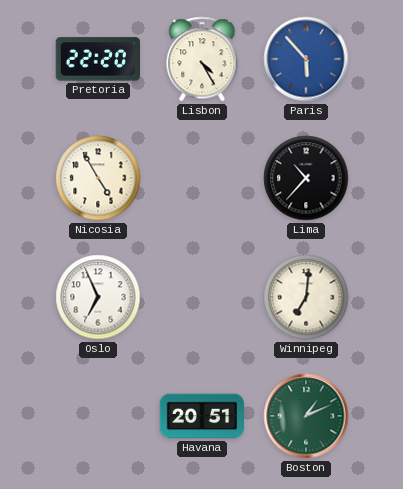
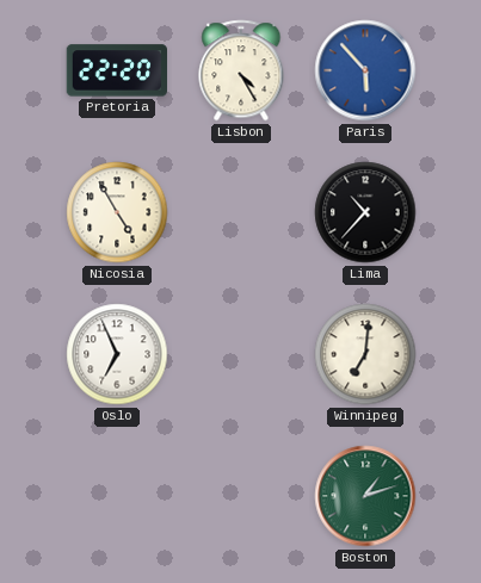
Havana: 20:51 -> none (202, 416)
Boston: 1:11 -> 1:12 (365, 496)
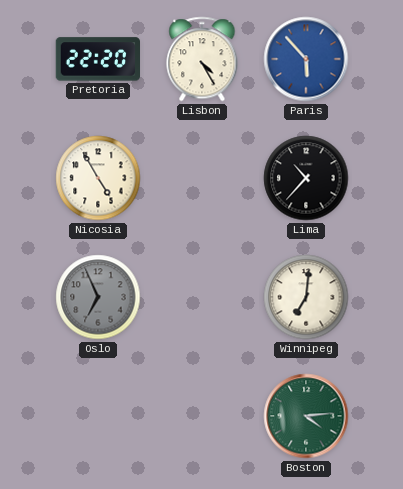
Oslo dial: white -> grey (98, 297)
Boston: 1:12 -> 4:14 (306, 416)
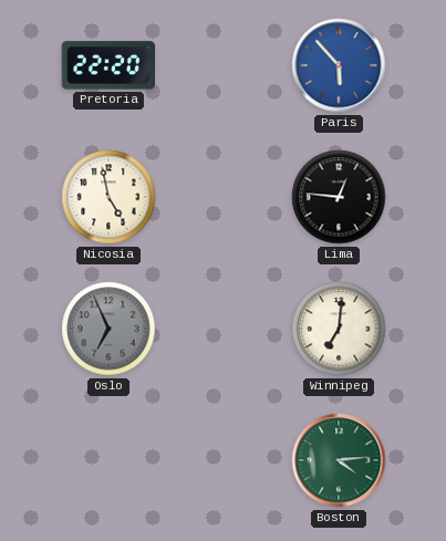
Lisbon: 4:25 -> none (202, 59)
Nicosia: 4:55 -> 4:58 (108, 197)
Lima: 10:37 -> 12:46 (339, 197)
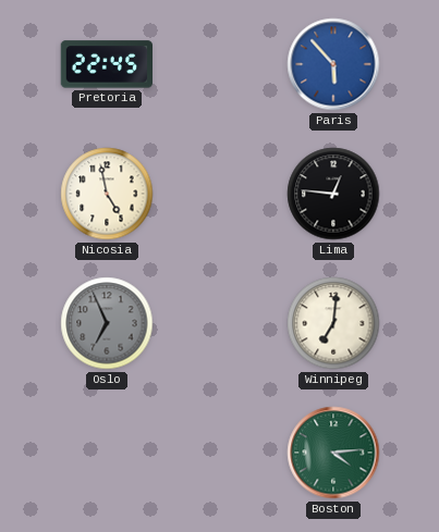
Pretoria: 22:20 -> 22:45 (106, 64)
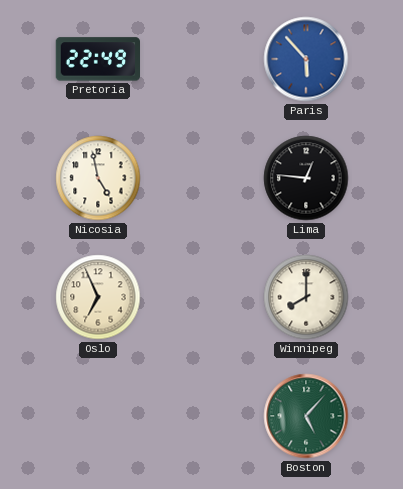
Pretoria: 22:45 -> 22:49 (97, 59)
Oslo dial: grey -> cream (98, 297)
Winnipeg: 7:01 -> 8:00 (306, 297)
Boston: 4:14 -> 5:07 (306, 416)
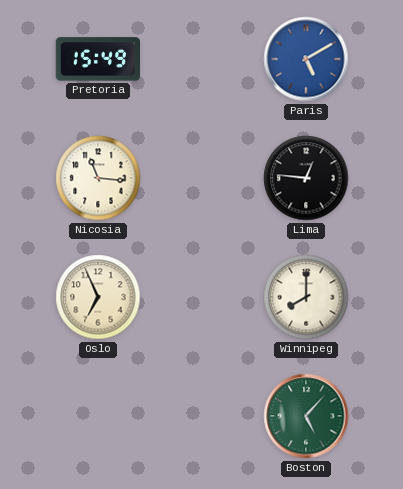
Pretoria: 22:49 -> 15:49 (97, 59)
Paris: 5:53 -> 5:10 (306, 59)
Nicosia: 4:58 -> 11:16 (98, 178)
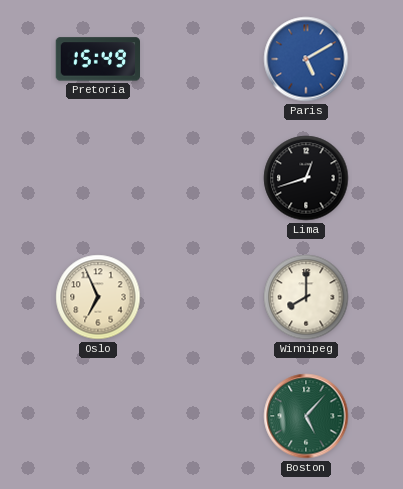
Nicosia: 11:16 -> none (98, 178)
Lima: 12:46 -> 12:42 (306, 178)
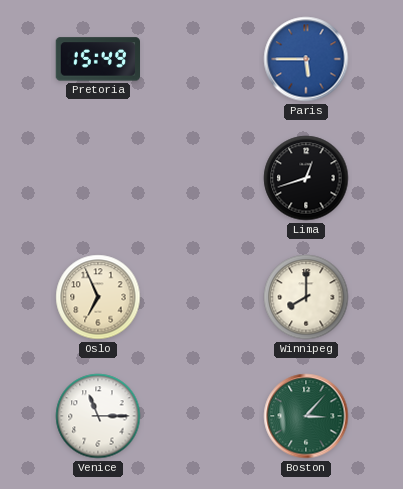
Paris: 5:10 -> 5:45 (306, 59)
Venice: none -> 11:15 (98, 416)
Boston: 5:07 -> 3:07 (306, 416)
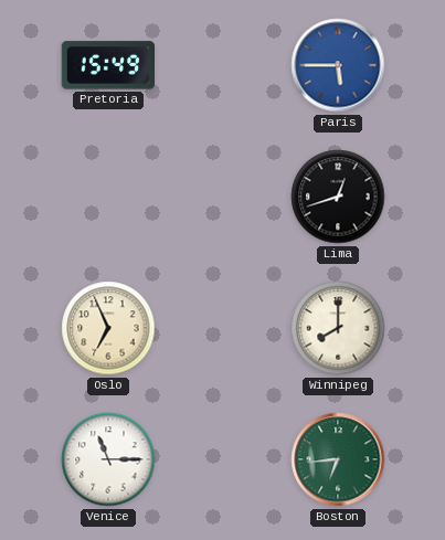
Boston: 3:07 -> 6:44 (338, 459)
